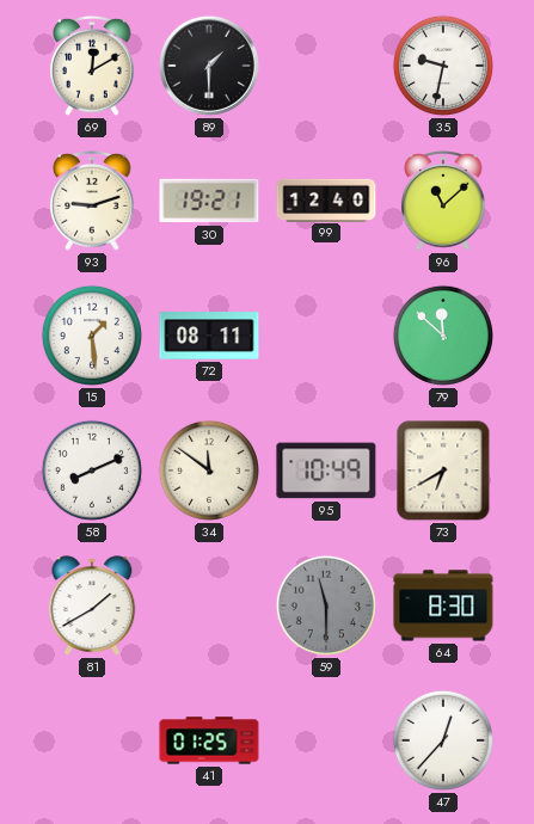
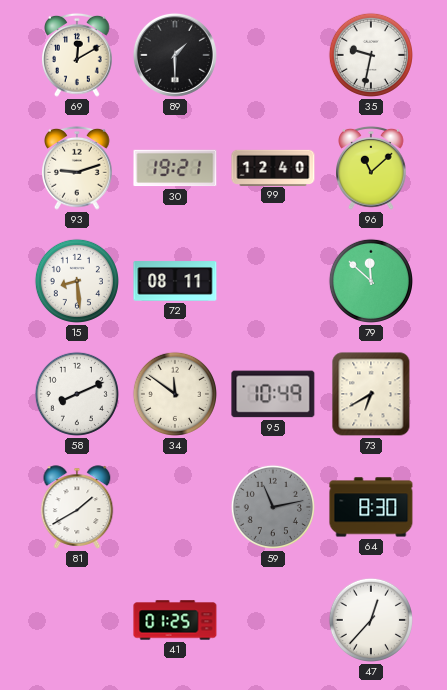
15: 1:29 -> 8:29 (77, 281)
59: 11:30 -> 11:13 (273, 507)
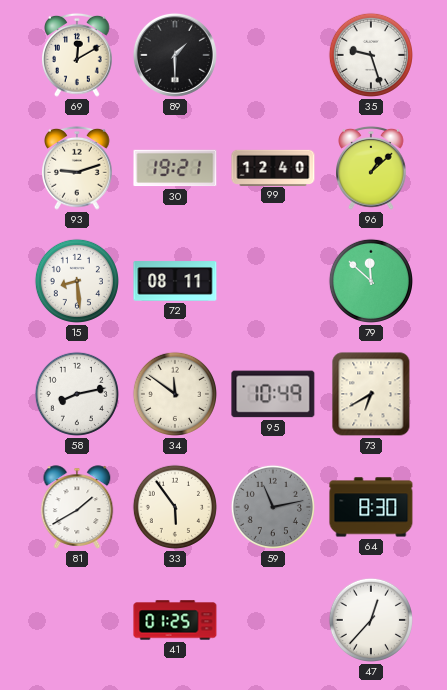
35: 9:32 -> 9:27 (371, 55)
96: 11:08 -> 1:08 (371, 168)
58: 8:11 -> 8:13 (77, 394)
33: none -> 5:54 (175, 507)
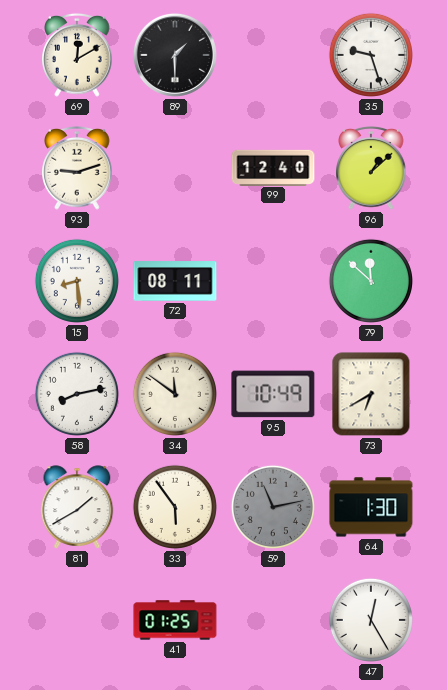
30: 19:21 -> none (175, 168)
64: 8:30 -> 1:30 (371, 507)
47: 12:37 -> 12:25 (371, 620)
